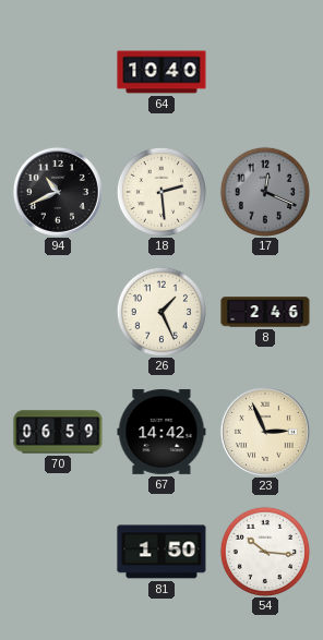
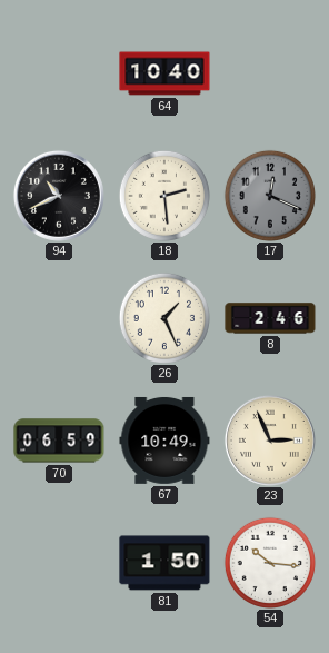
67: 14:42 -> 10:49 (164, 441)
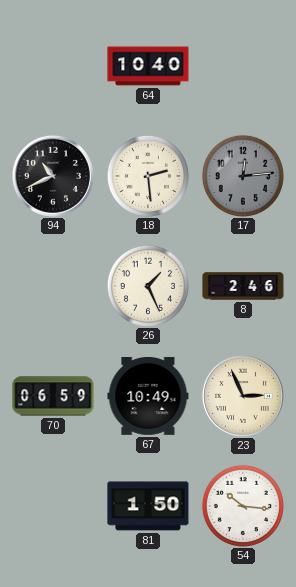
17: 12:19 -> 12:14 (243, 176)
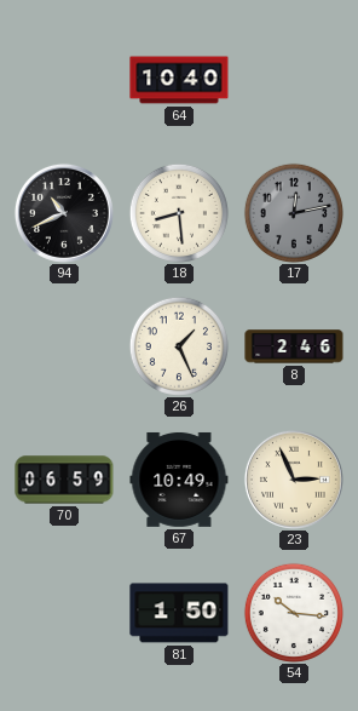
18: 2:29 -> 8:29 (179, 213)
17: 12:14 -> 12:13 (294, 213)
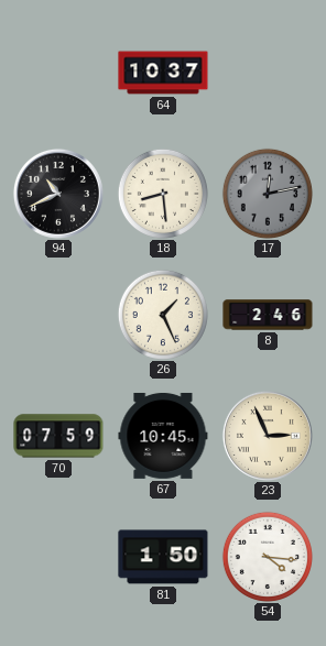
64: 10:40 -> 10:37 (163, 73)
70: 06:59 -> 07:59 (58, 436)
67: 10:49 -> 10:45 (163, 436)
54: 10:16 -> 4:16 (268, 557)
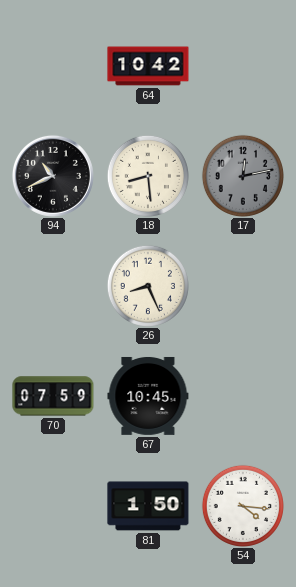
64: 10:37 -> 10:42 (148, 66)
26: 1:26 -> 8:26 (148, 286)
8: 2:46 -> none (268, 315)
23: 2:56 -> none (268, 436)
